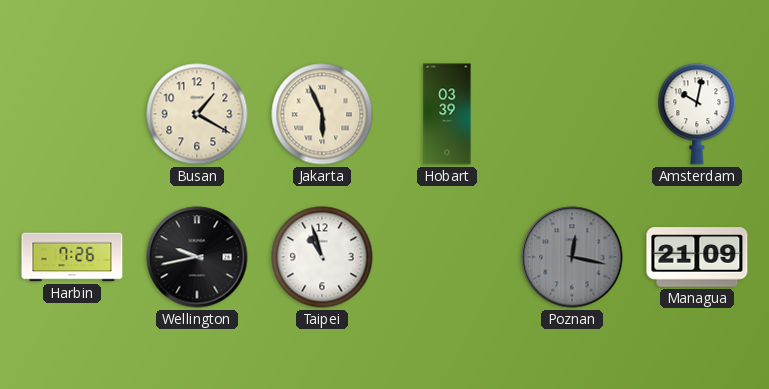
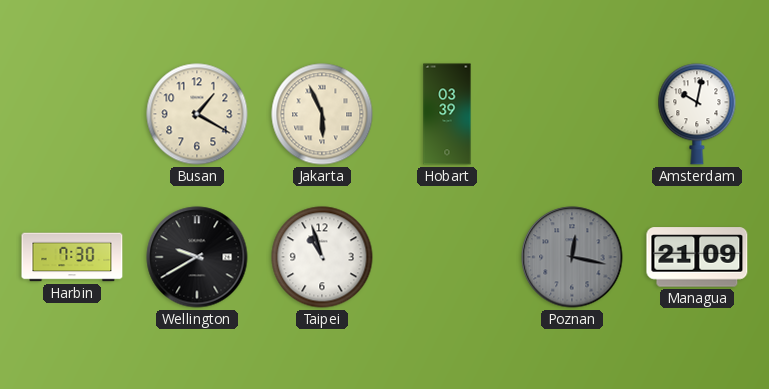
Harbin: 7:26 -> 7:30 (72, 257)
Wellington: 9:43 -> 9:40 (197, 257)
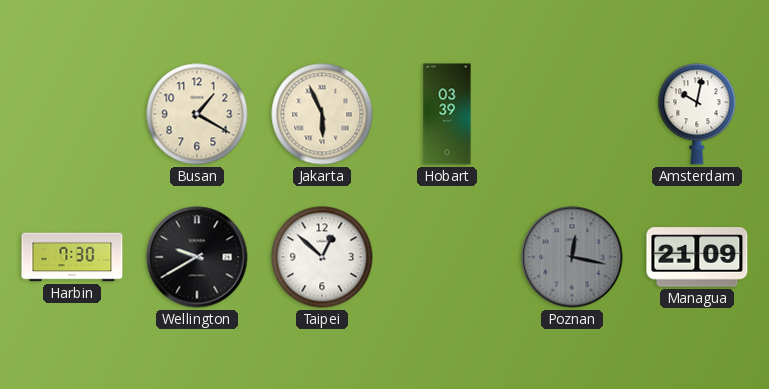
Taipei: 10:57 -> 12:52 (322, 257)
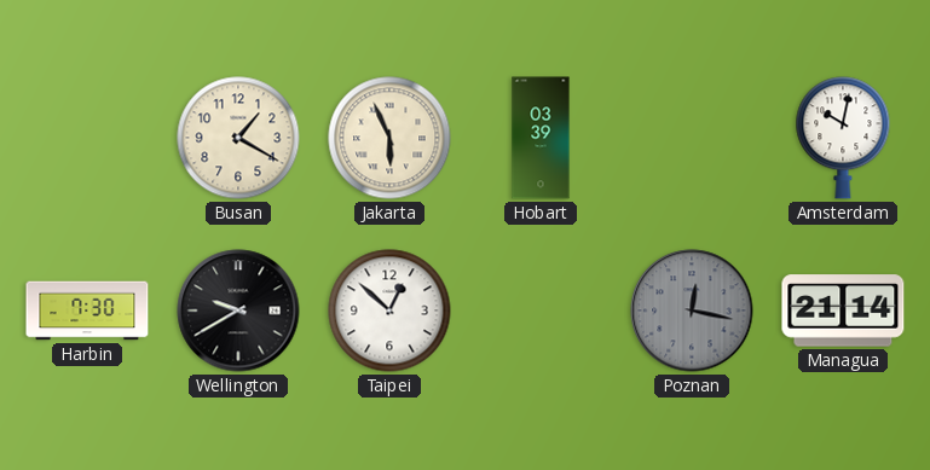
Managua: 21:09 -> 21:14 (843, 311)
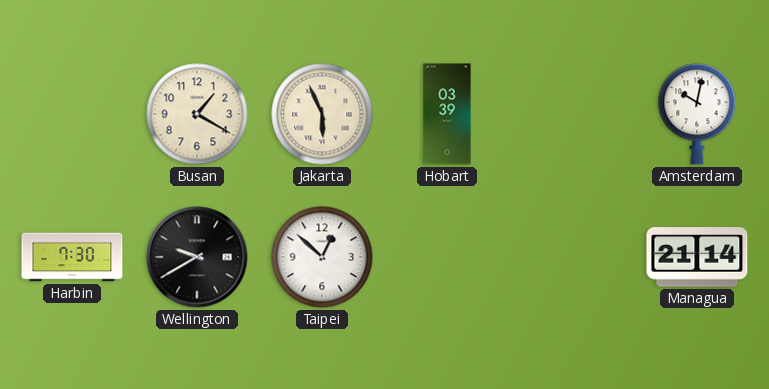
Poznan: 12:17 -> none (692, 311)
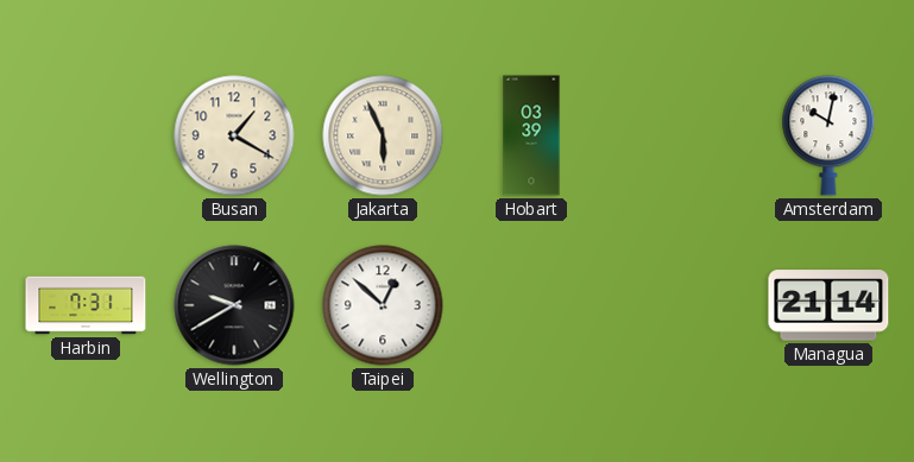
Harbin: 7:30 -> 7:31 (86, 305)
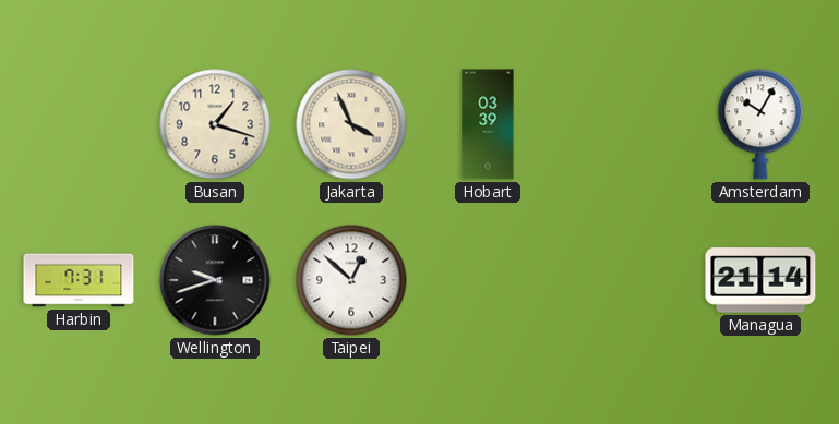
Busan: 1:20 -> 1:18 (215, 124)
Jakarta: 5:56 -> 3:56 (351, 124)
Amsterdam: 10:02 -> 10:05 (760, 124)
Wellington: 9:40 -> 9:42 (215, 280)
